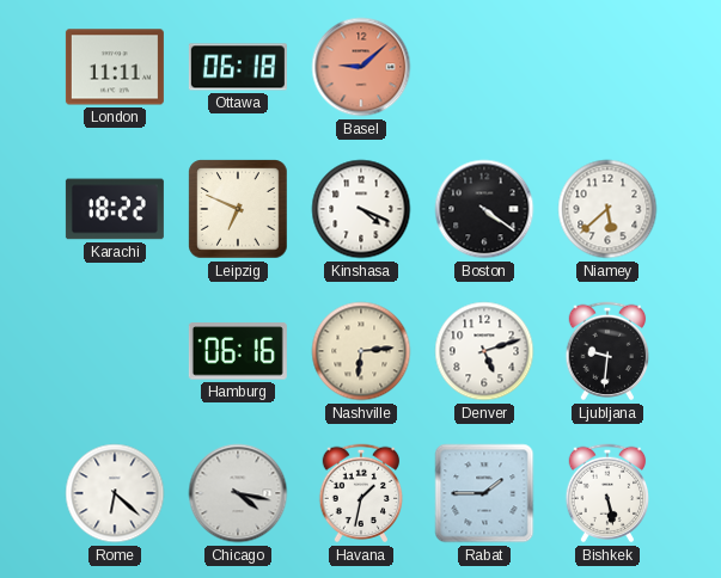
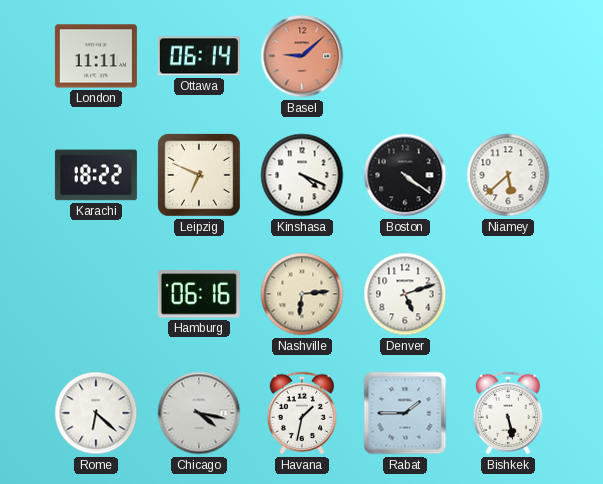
Ottawa: 06:18 -> 06:14 (199, 56)
Ljubljana: 9:31 -> none (607, 351)
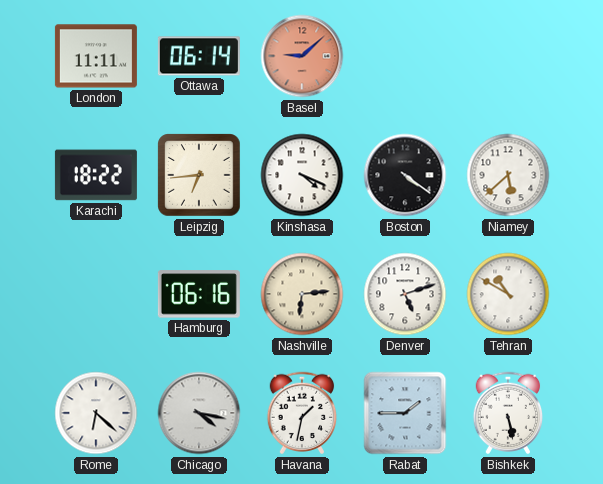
Leipzig: 6:49 -> 6:44 (199, 175)
Tehran: none -> 10:50 (508, 294)
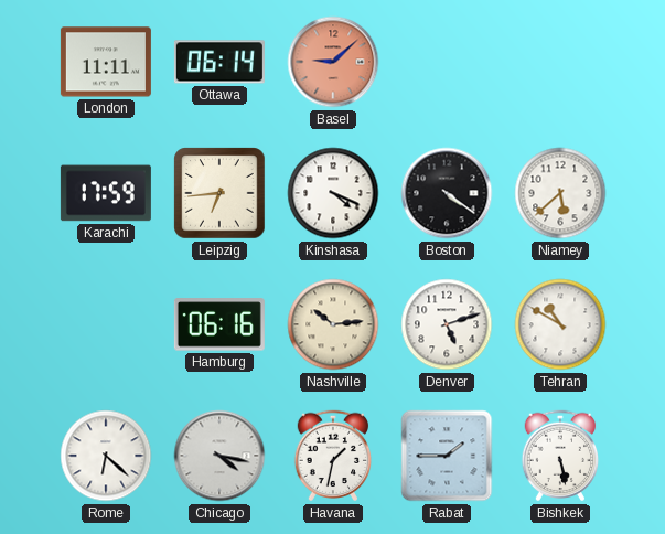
Karachi: 18:22 -> 17:59 (106, 193)
Nashville: 6:14 -> 10:14 (333, 324)
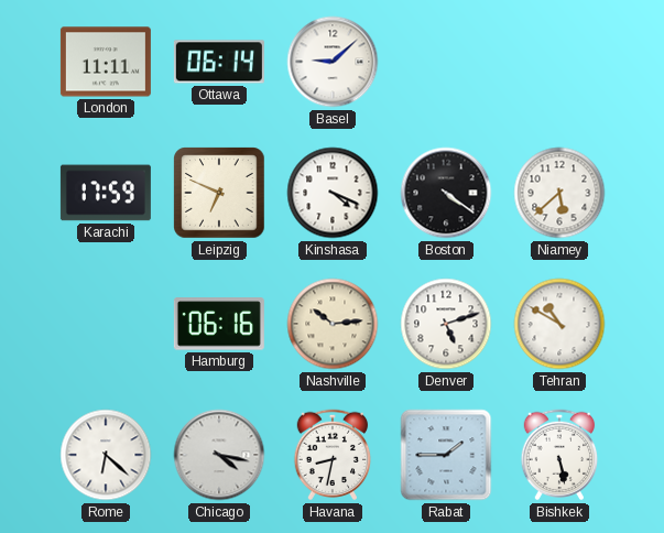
Basel dial: salmon -> white (333, 62)
Leipzig: 6:44 -> 6:49 (219, 193)
Havana: 1:32 -> 8:32 (333, 455)
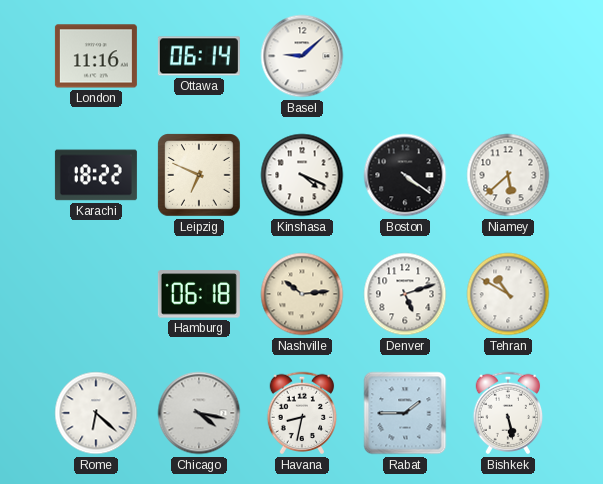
London: 11:11 -> 11:16 (96, 56)
Karachi: 17:59 -> 18:22 (96, 175)
Hamburg: 06:16 -> 06:18 (199, 294)
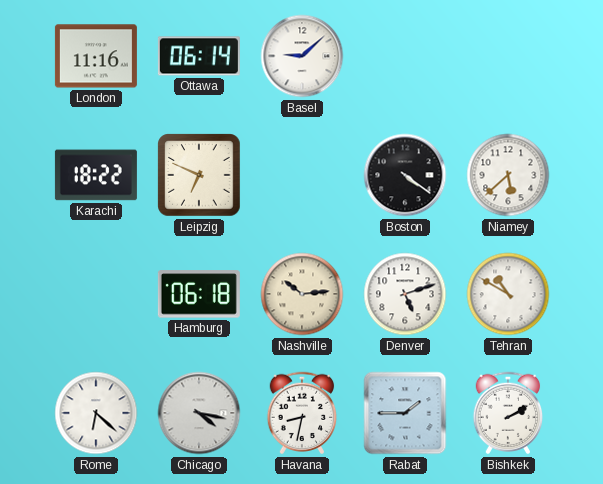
Kinshasa: 4:19 -> none (302, 175)
Bishkek: 5:28 -> 2:10 (508, 413)
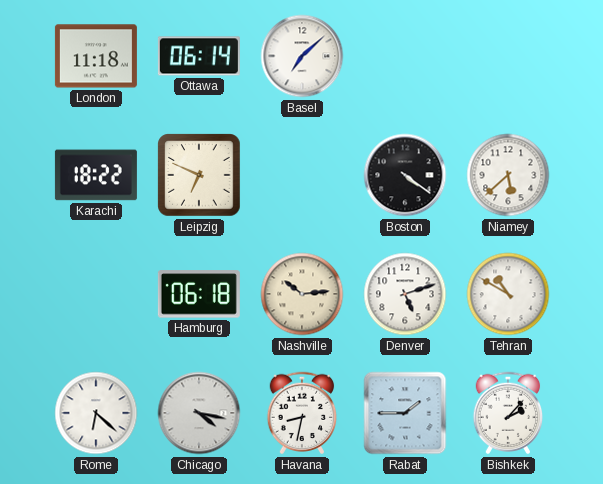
London: 11:16 -> 11:18 (96, 56)
Basel: 9:08 -> 7:08 (302, 56)
Bishkek: 2:10 -> 2:07 (508, 413)
